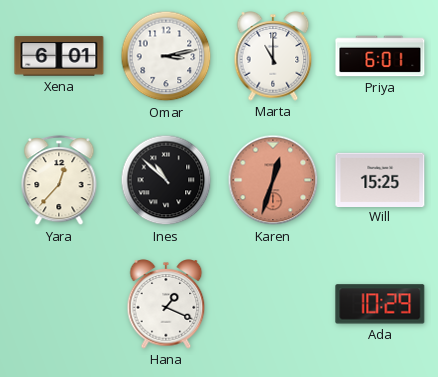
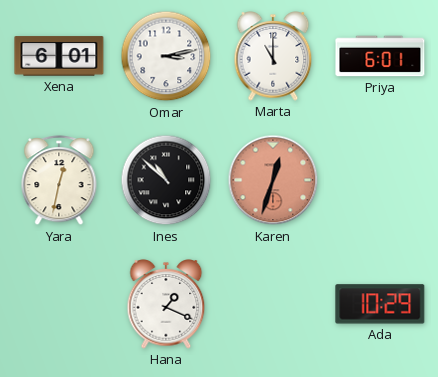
Yara: 12:37 -> 12:32 (59, 181)
Will: 15:25 -> none (380, 179)
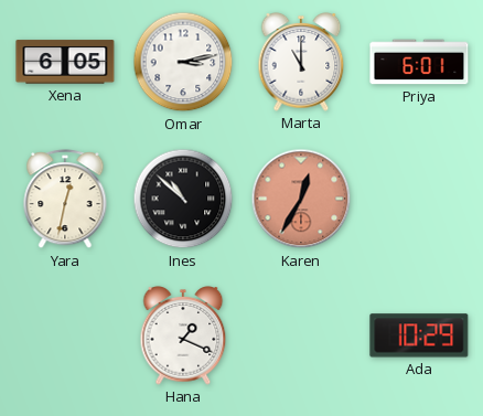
Xena: 6:01 -> 6:05 (65, 62)
Karen: 12:33 -> 12:35 (301, 199)
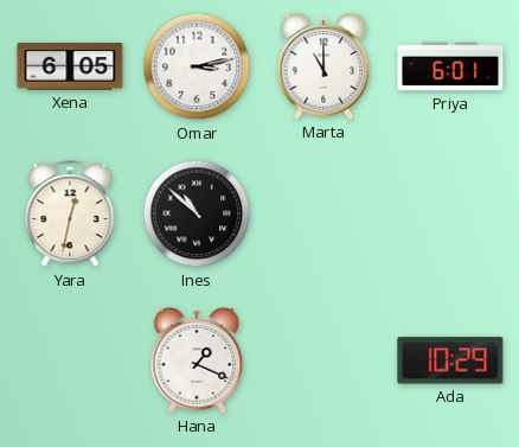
Karen: 12:35 -> none (301, 199)
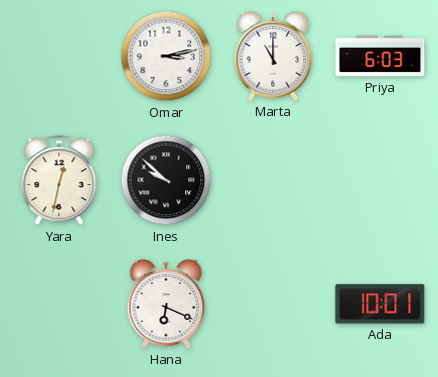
Xena: 6:05 -> none (70, 66)
Priya: 6:01 -> 6:03 (380, 56)
Ines: 10:52 -> 9:52 (166, 180)
Hana: 1:19 -> 6:19 (166, 304)
Ada: 10:29 -> 10:01 (380, 304)
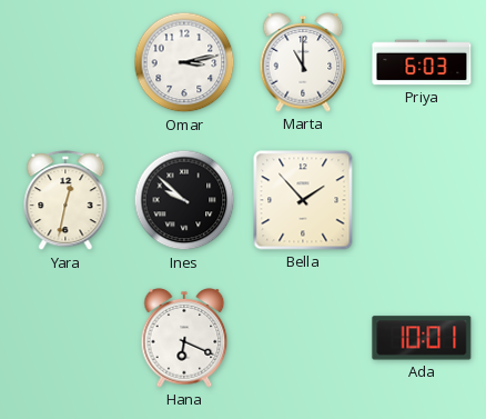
Bella: none -> 1:53 (303, 200)
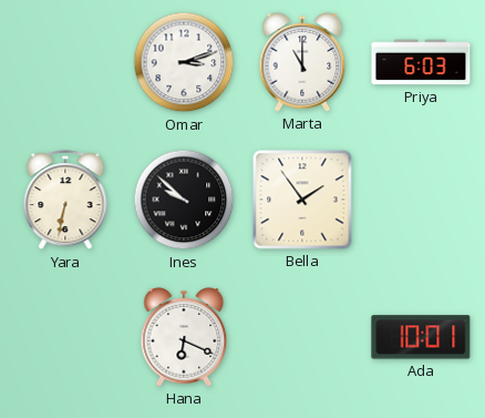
Omar: 3:13 -> 3:12 (184, 62)
Yara: 12:32 -> 6:32 (65, 201)
Bella: 1:53 -> 1:54 (302, 200)
